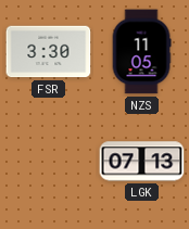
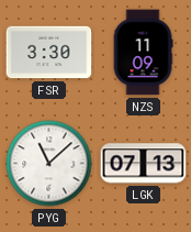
NZS: 11:05 -> 11:09 (143, 53)
PYG: none -> 11:08 (49, 164)
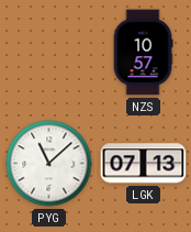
FSR: 3:30 -> none (49, 53)
NZS: 11:09 -> 10:57 (143, 53)
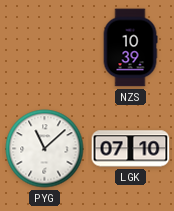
NZS: 10:57 -> 10:39 (130, 48)
LGK: 07:13 -> 07:10 (131, 149)
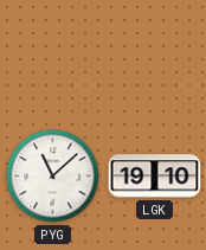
NZS: 10:39 -> none (130, 48)
LGK: 07:10 -> 19:10 (155, 177)
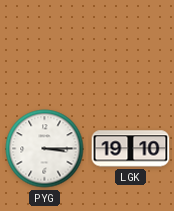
PYG: 11:08 -> 3:15 (45, 149)
